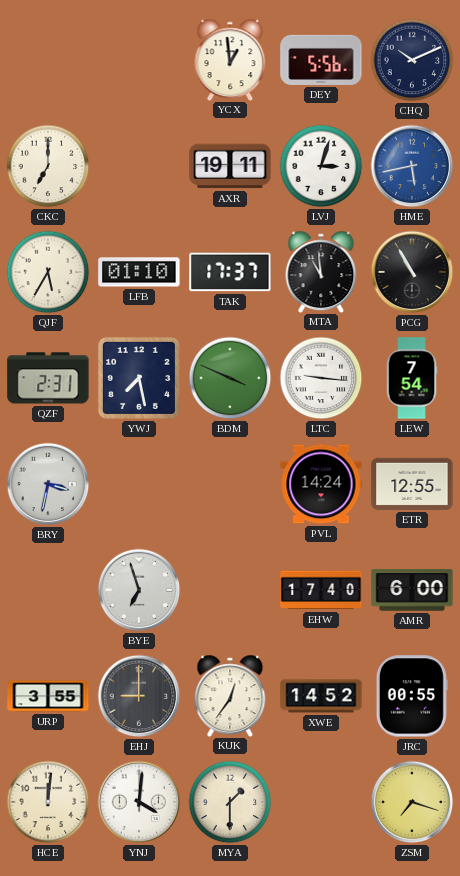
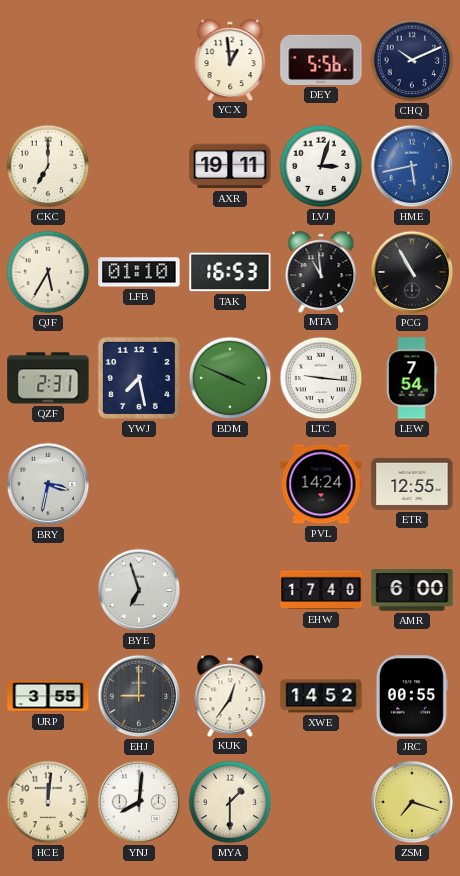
TAK: 17:37 -> 16:53 (230, 272)
YNJ: 4:01 -> 8:01 (139, 802)
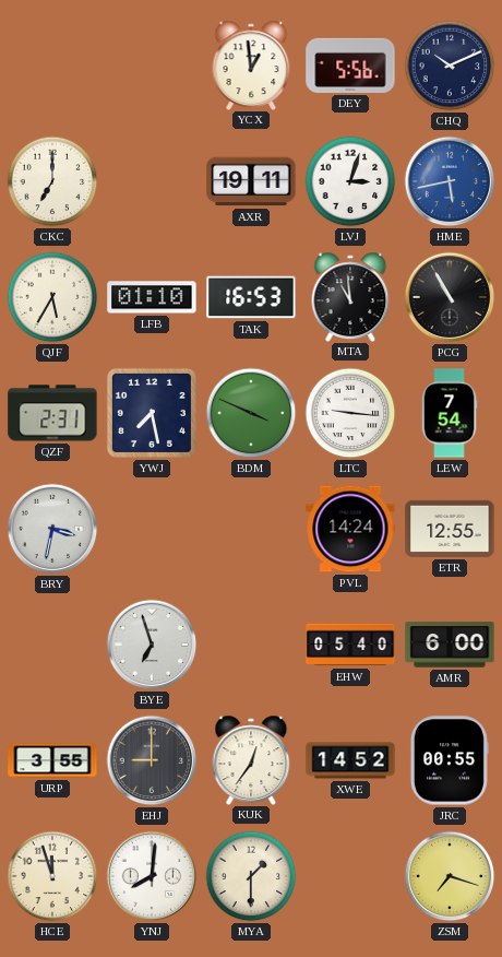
EHW: 17:40 -> 05:40 (350, 645)
HCE: 12:01 -> 11:57 (52, 876)
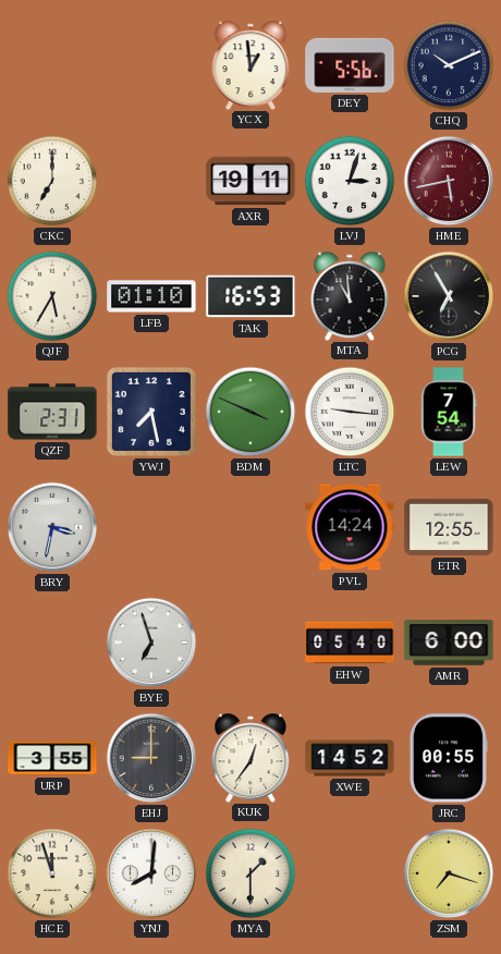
HME dial: blue -> burgundy (449, 181)
PCG: 10:55 -> 6:55 (449, 296)
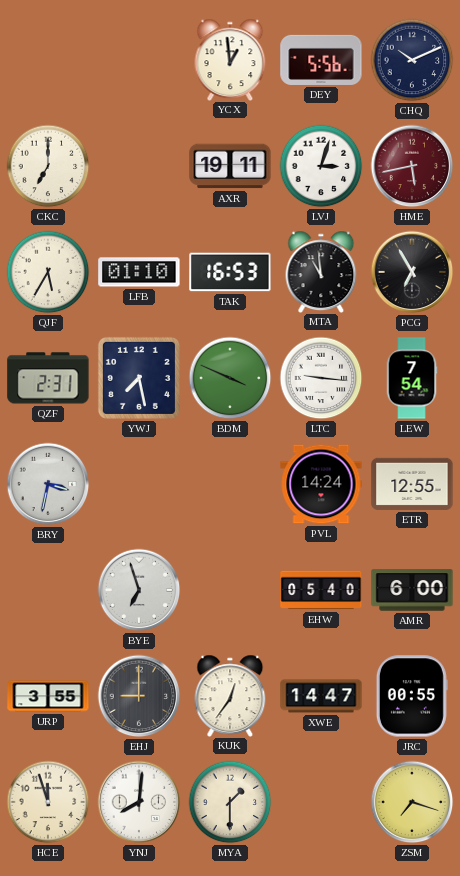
XWE: 14:52 -> 14:47 (321, 696)
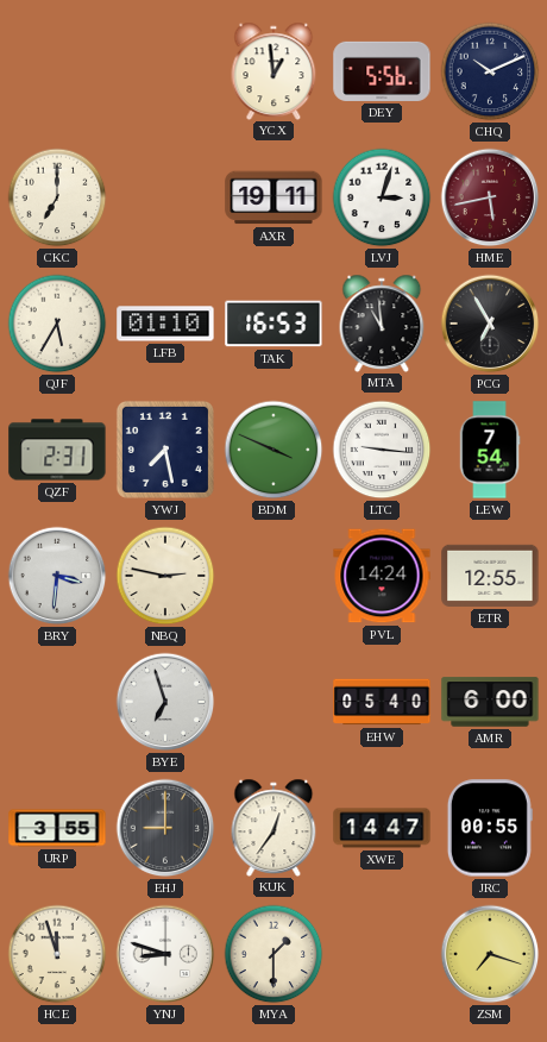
BRY: 3:32 -> 3:31 (57, 576)
NBQ: none -> 2:47 (165, 576)
YNJ: 8:01 -> 8:48 (165, 954)
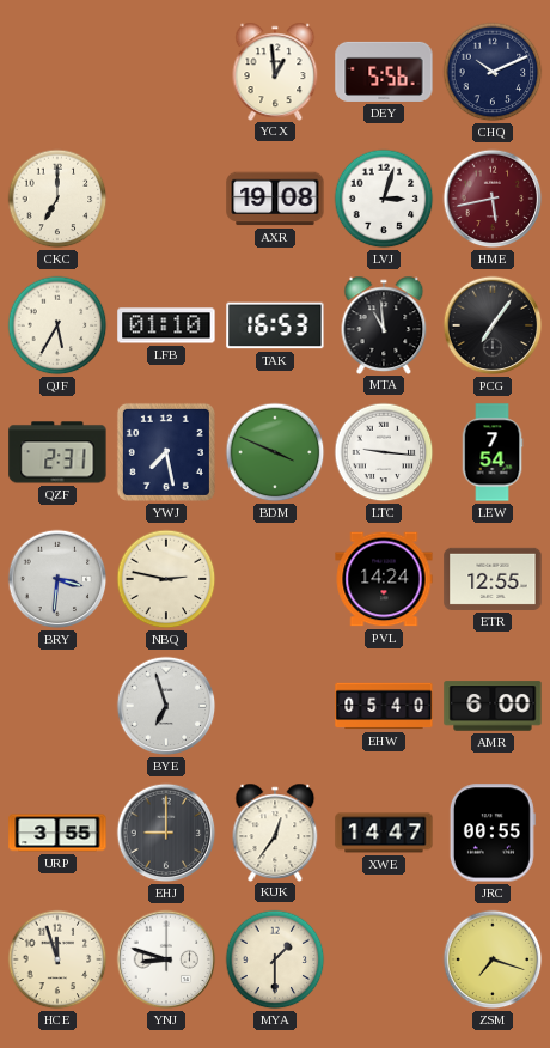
AXR: 19:11 -> 19:08 (275, 199)
PCG: 6:55 -> 7:06 (493, 325)
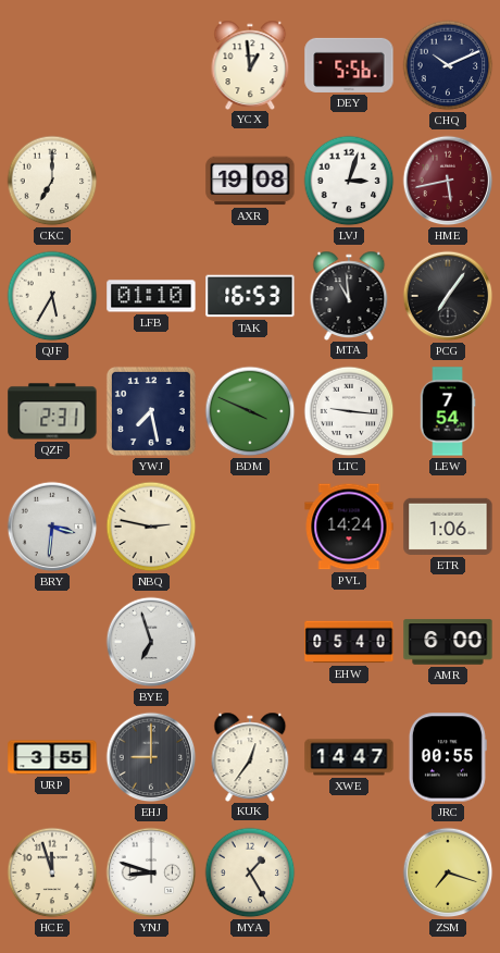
ETR: 12:55 -> 1:06 (448, 527)
MYA: 1:30 -> 1:25 (250, 872)
